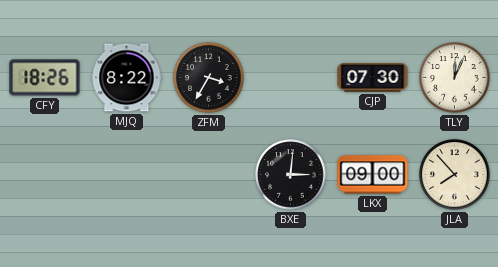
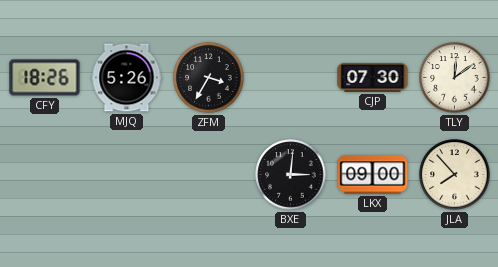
MJQ: 8:22 -> 5:26 (127, 78)
TLY: 12:04 -> 12:09 (455, 78)
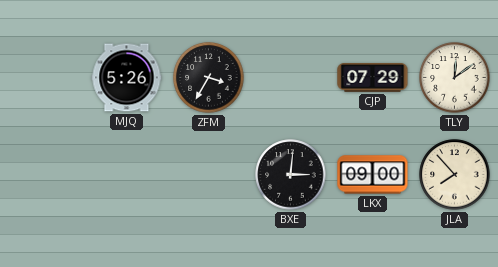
CFY: 18:26 -> none (45, 78)
CJP: 07:30 -> 07:29 (373, 78)
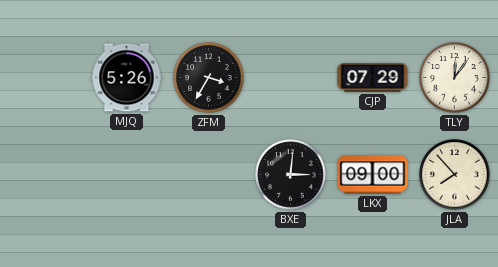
TLY: 12:09 -> 12:06 (455, 78)
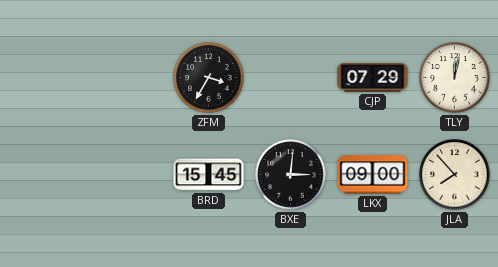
MJQ: 5:26 -> none (127, 78)
TLY: 12:06 -> 12:02 (455, 78)
BRD: none -> 15:45 (209, 175)
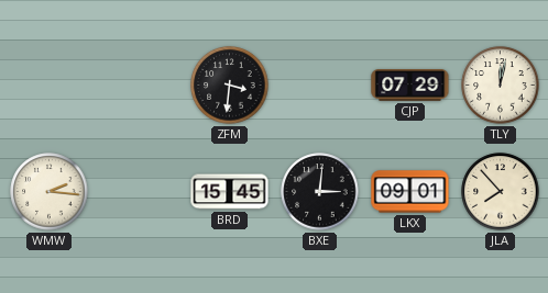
ZFM: 3:35 -> 3:31 (230, 86)
WMW: none -> 2:16 (50, 192)
LKX: 09:00 -> 09:01 (410, 192)
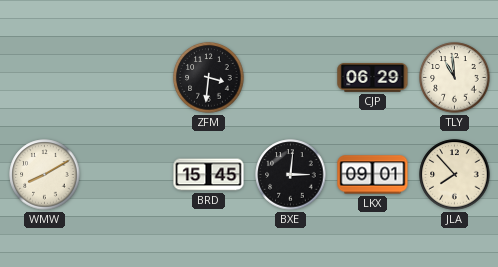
CJP: 07:29 -> 06:29 (373, 78)
TLY: 12:02 -> 10:59 (455, 78)
WMW: 2:16 -> 8:10 (45, 175)
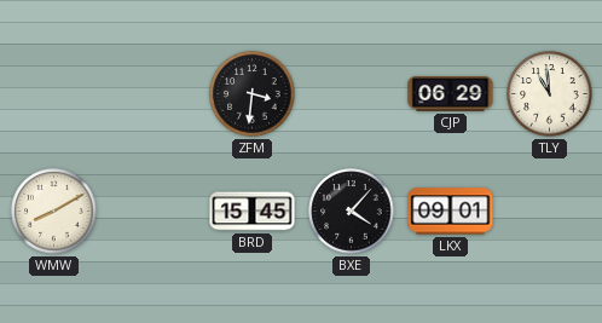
BXE: 3:01 -> 4:07 (352, 212)
JLA: 7:53 -> none (455, 175)
